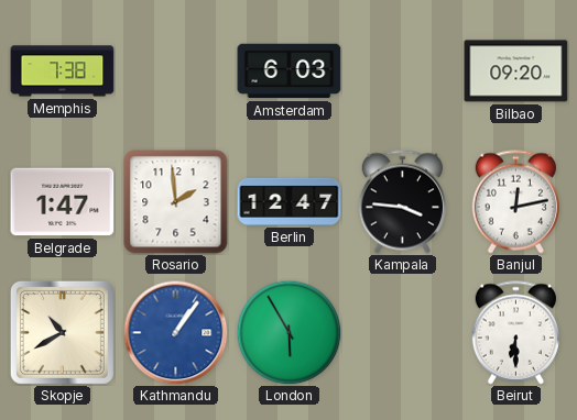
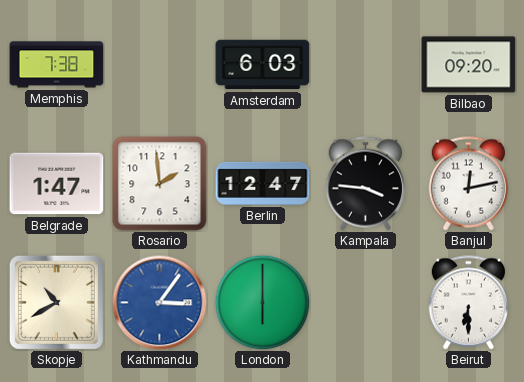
Kathmandu: 1:06 -> 3:06 (159, 302)
London: 5:55 -> 6:00 (262, 302)
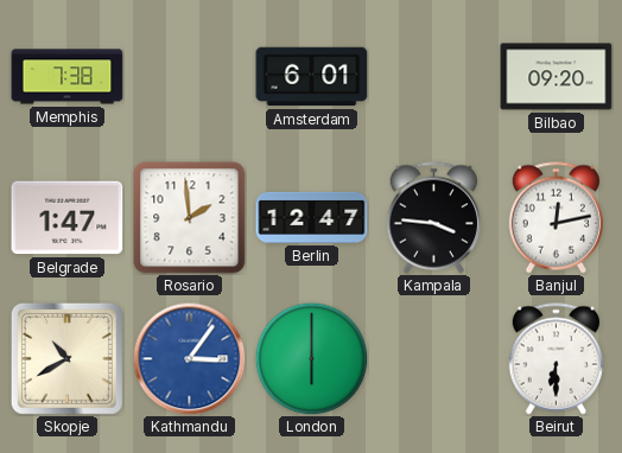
Amsterdam: 6:03 -> 6:01 (312, 77)
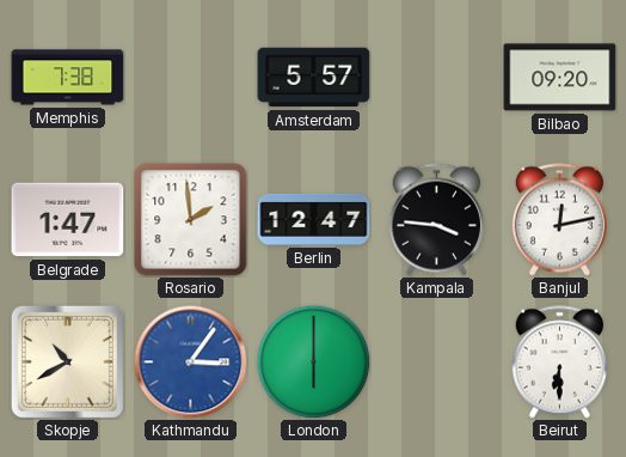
Amsterdam: 6:01 -> 5:57 (314, 78)
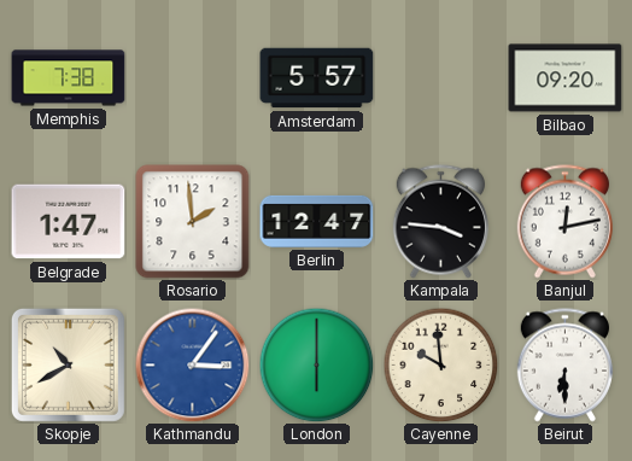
Cayenne: none -> 9:59 (440, 364)
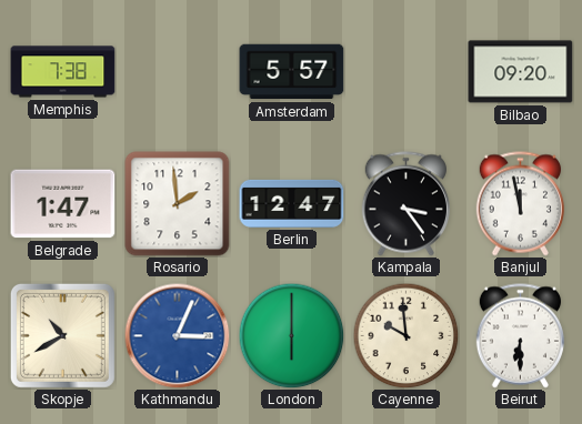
Kampala: 3:46 -> 3:24 (405, 204)
Banjul: 12:13 -> 11:58 (520, 204)
Kathmandu: 3:06 -> 3:04 (177, 335)
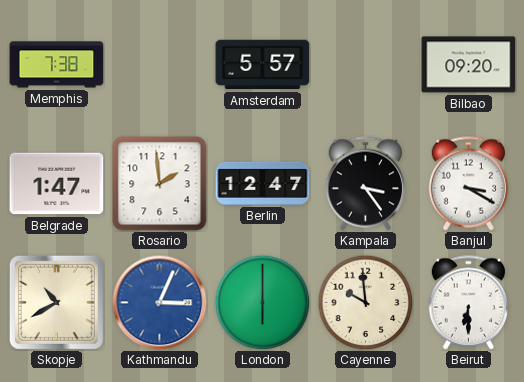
Banjul: 11:58 -> 3:20 (468, 184)
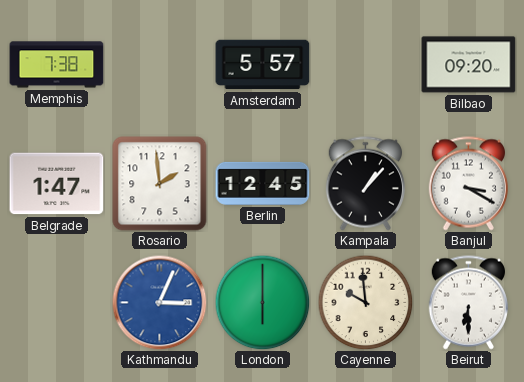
Berlin: 12:47 -> 12:45 (263, 183)
Kampala: 3:24 -> 1:07 (365, 184)
Skopje: 10:40 -> none (56, 302)
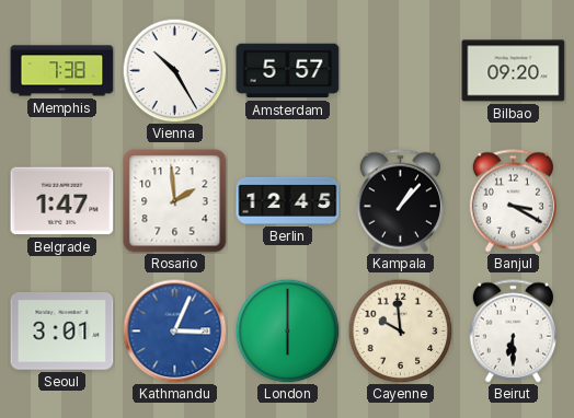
Vienna: none -> 10:25 (174, 70)
Seoul: none -> 3:01 (62, 332)
